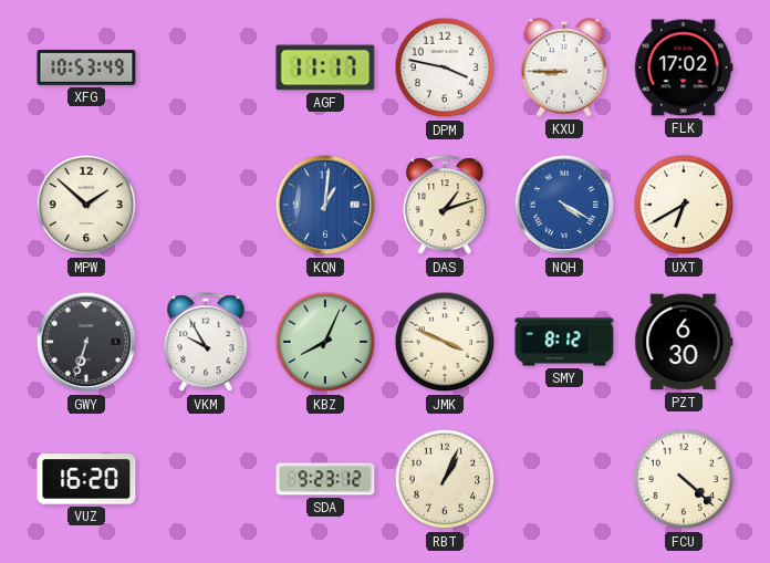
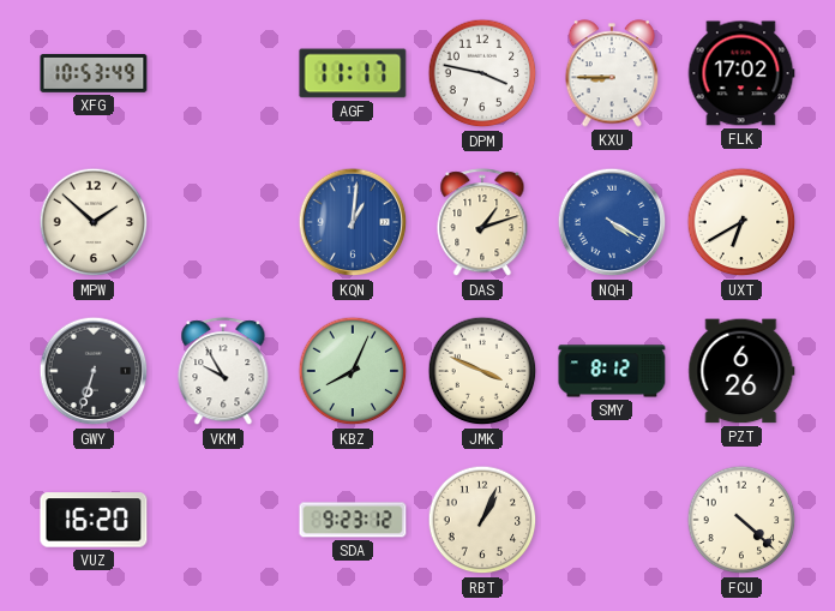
PZT: 6:30 -> 6:26 (741, 371)
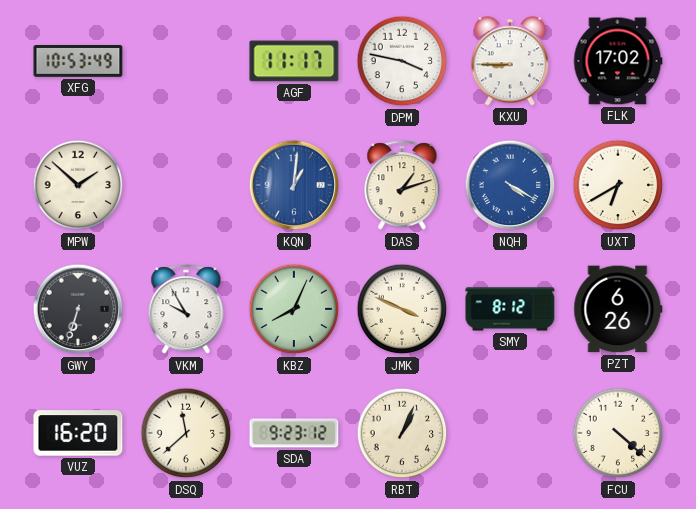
DSQ: none -> 11:38 (186, 433)
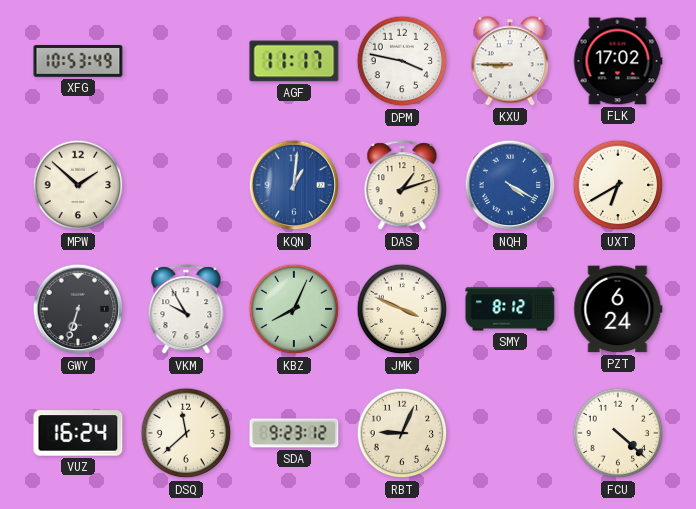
PZT: 6:26 -> 6:24 (618, 309)
VUZ: 16:20 -> 16:24 (78, 433)
RBT: 1:04 -> 9:04 (402, 433)
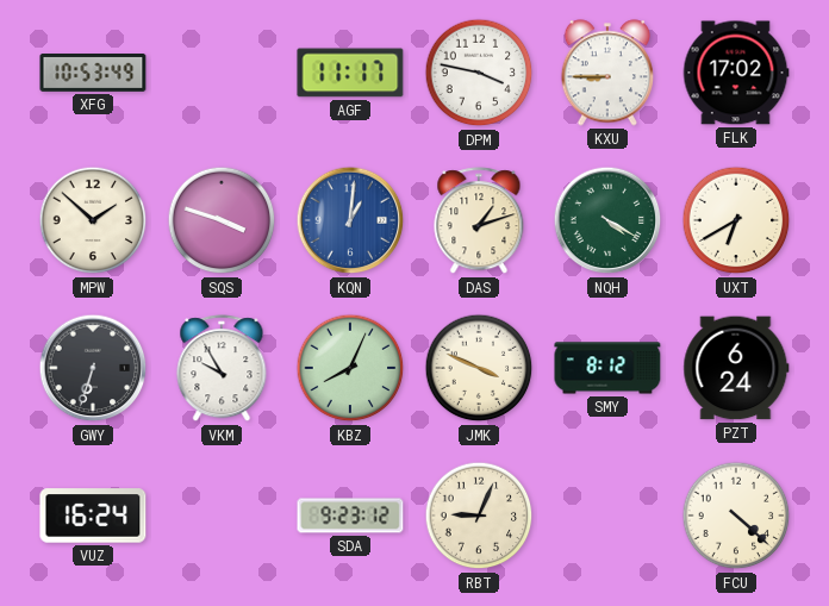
SQS: none -> 3:48 (222, 220)
NQH dial: blue -> green (607, 220)
DSQ: 11:38 -> none (186, 433)
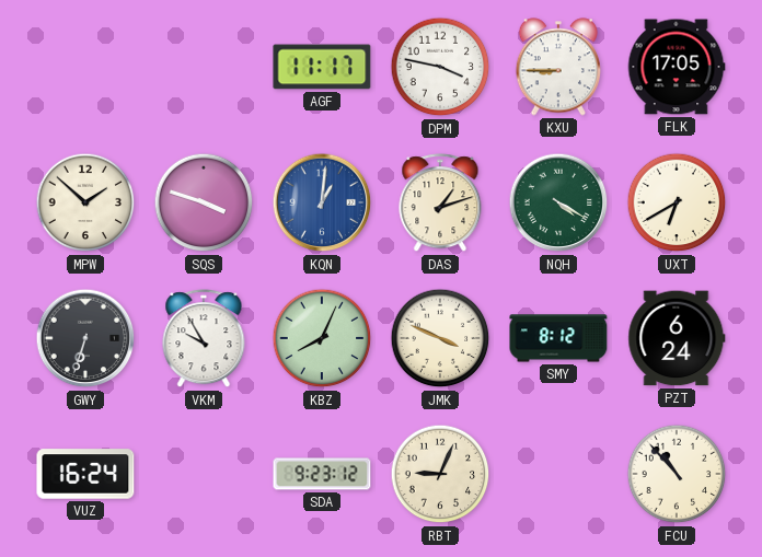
XFG: 10:53 -> none (93, 74)
FLK: 17:02 -> 17:05 (677, 67)
FCU: 4:22 -> 10:53 (677, 474)
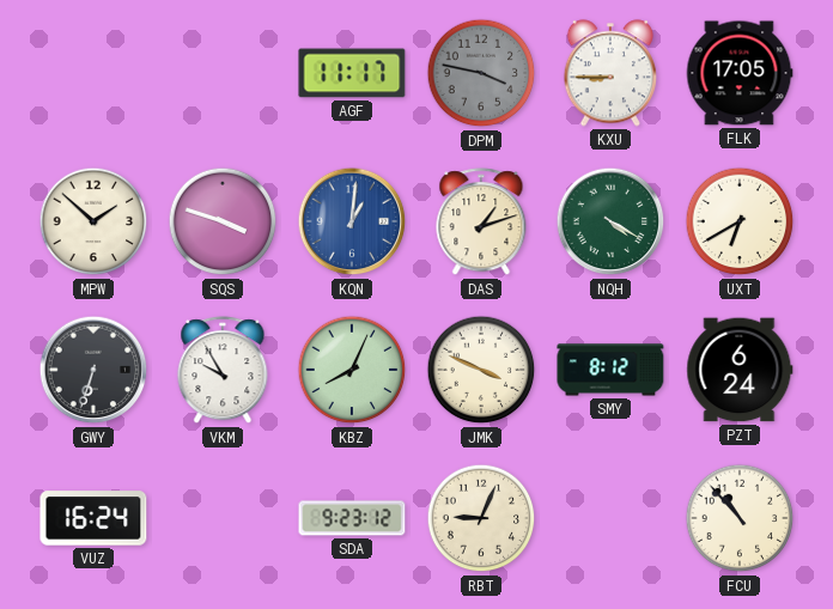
DPM dial: white -> grey (481, 73)
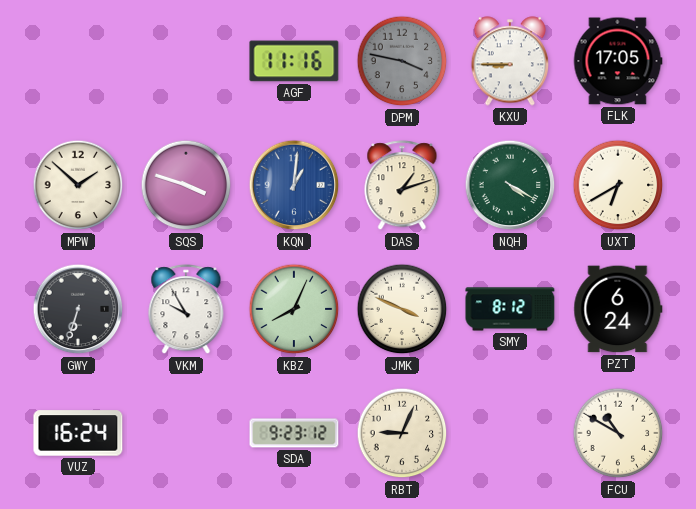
AGF: 11:17 -> 11:16 (294, 61)
FCU: 10:53 -> 10:50 (618, 433)
